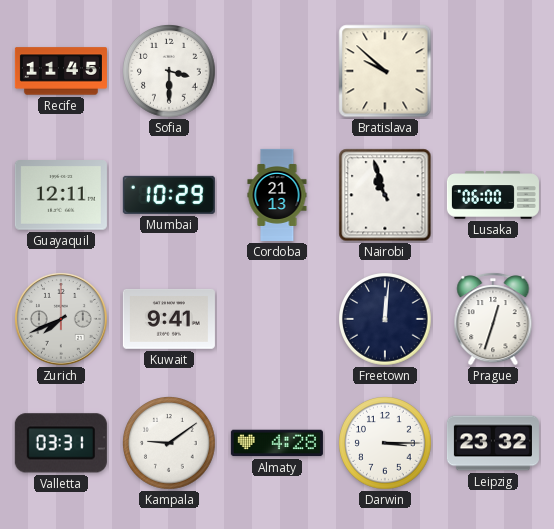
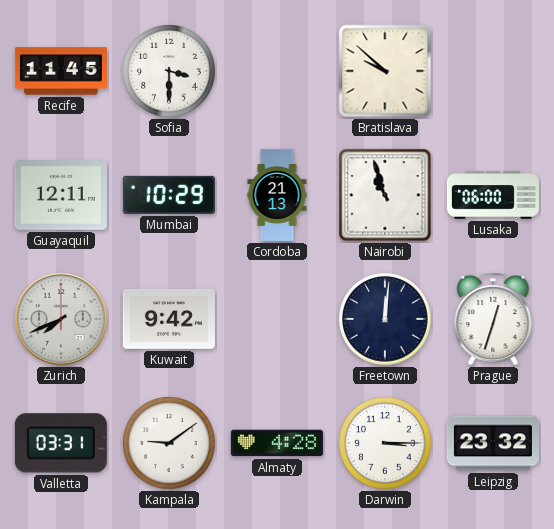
Kuwait: 9:41 -> 9:42 (169, 319)
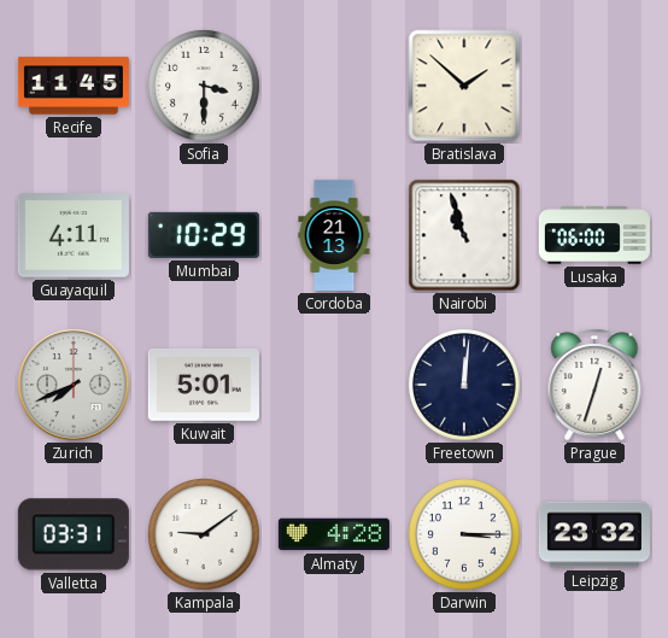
Bratislava: 9:52 -> 1:52 (464, 86)
Guayaquil: 12:11 -> 4:11 (74, 235)
Kuwait: 9:42 -> 5:01 (204, 385)
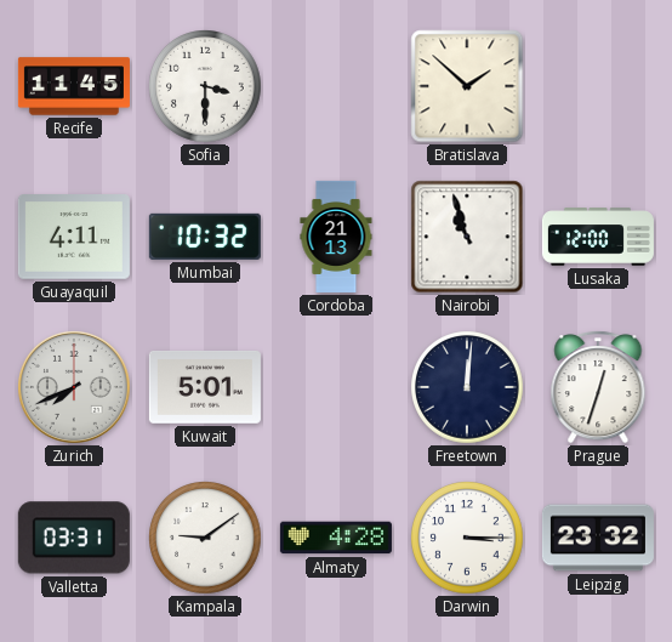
Mumbai: 10:29 -> 10:32 (205, 237)
Lusaka: 06:00 -> 12:00 (598, 237)
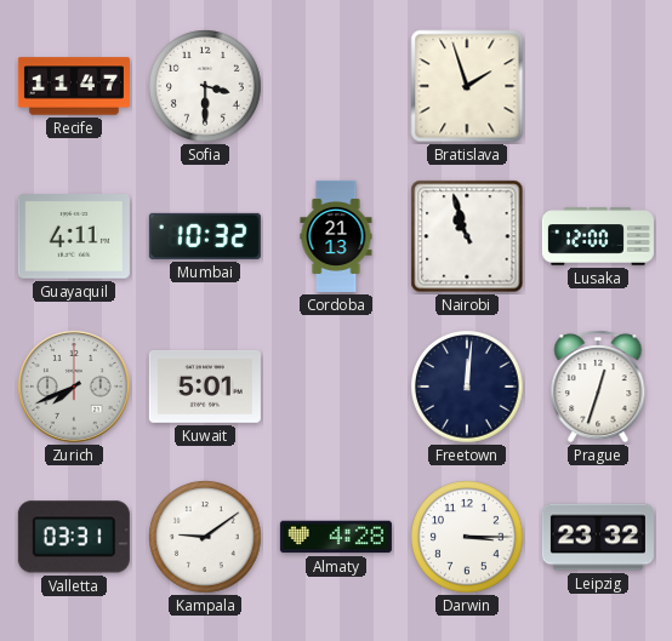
Recife: 11:45 -> 11:47 (74, 86)
Bratislava: 1:52 -> 1:57 (467, 86)
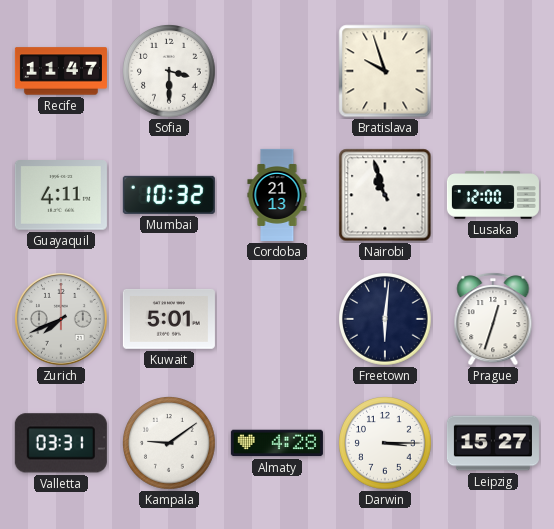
Bratislava: 1:57 -> 9:57 (385, 71)
Freetown: 12:01 -> 6:01 (385, 319)
Leipzig: 23:32 -> 15:27 (493, 443)
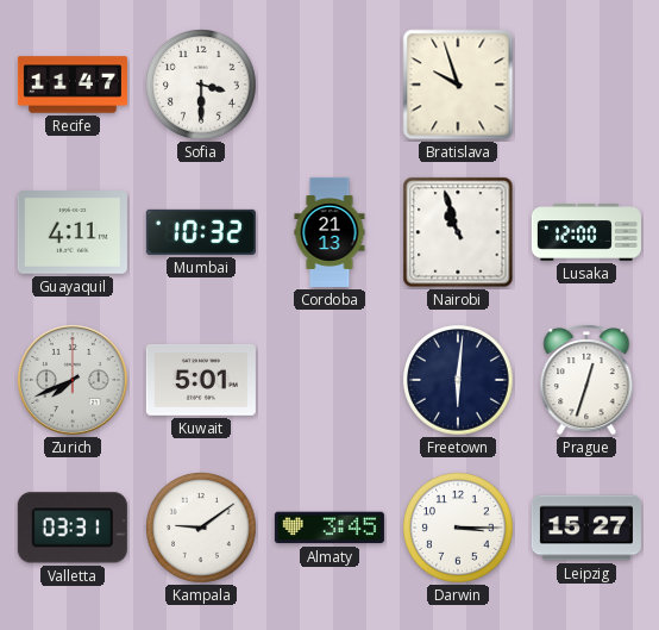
Almaty: 4:28 -> 3:45 (329, 528)
